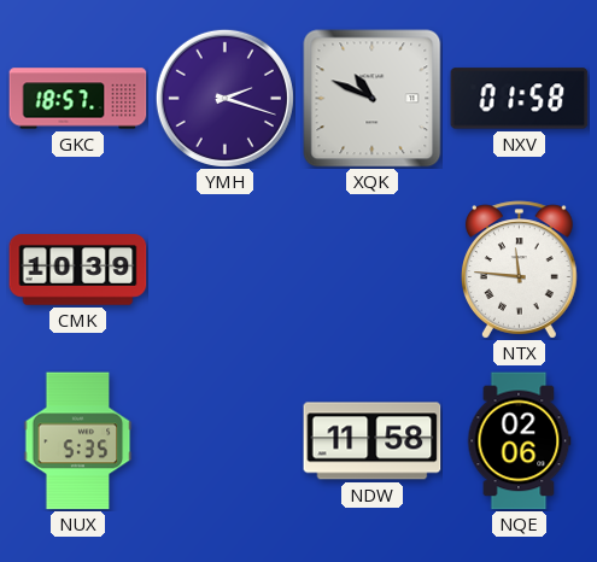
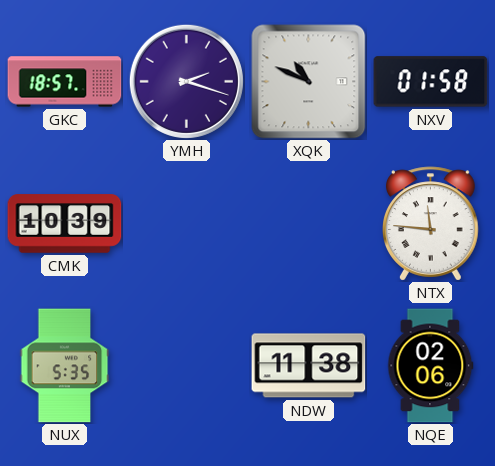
NDW: 11:58 -> 11:38 (309, 366)
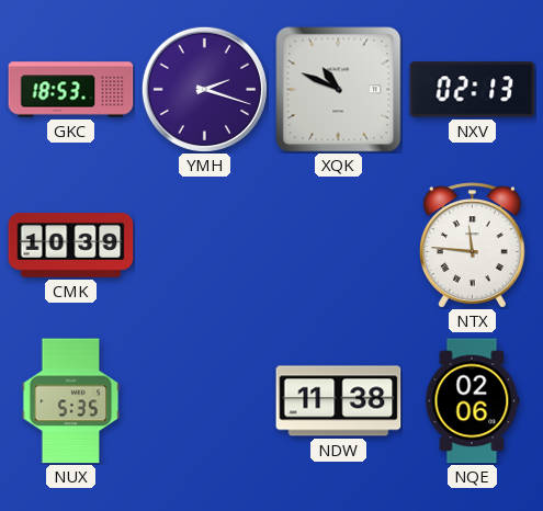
GKC: 18:57 -> 18:53 (71, 90)
NXV: 01:58 -> 02:13 (473, 90)
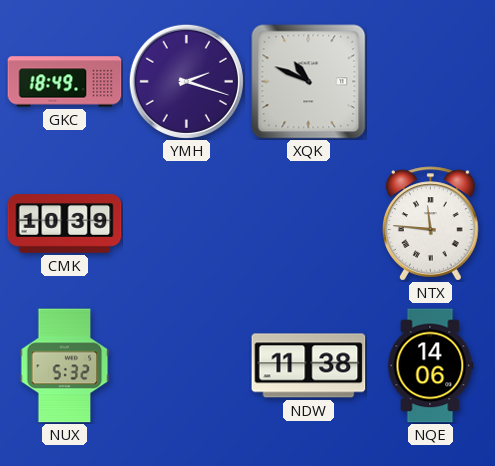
GKC: 18:53 -> 18:49 (65, 82)
NXV: 02:13 -> none (473, 90)
NUX: 5:35 -> 5:32 (65, 366)
NQE: 02:06 -> 14:06 (431, 366)
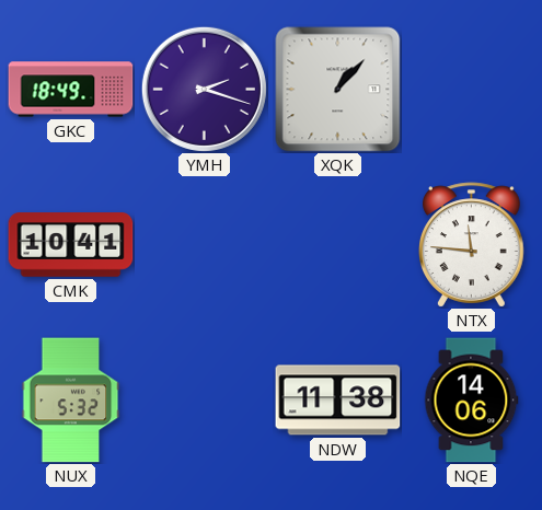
XQK: 10:49 -> 1:07 (338, 90)
CMK: 10:39 -> 10:41 (71, 245)
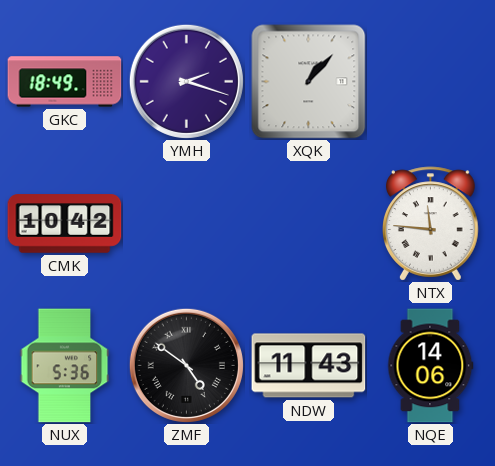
CMK: 10:41 -> 10:42 (65, 224)
NUX: 5:32 -> 5:36 (65, 366)
ZMF: none -> 4:51 (186, 365)
NDW: 11:38 -> 11:43 (309, 366)
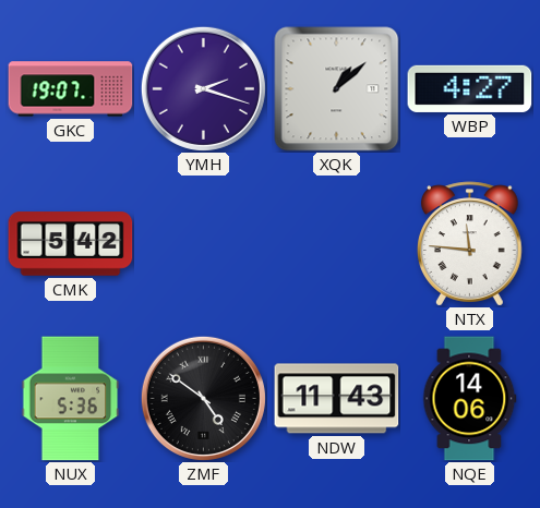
GKC: 18:49 -> 19:07 (71, 89)
XQK: 1:07 -> 1:08 (337, 89)
WBP: none -> 4:27 (470, 88)
CMK: 10:42 -> 5:42 (71, 244)
